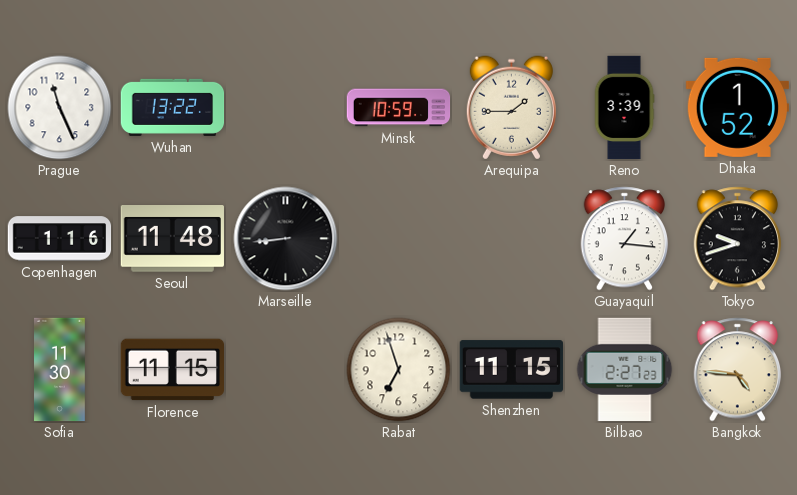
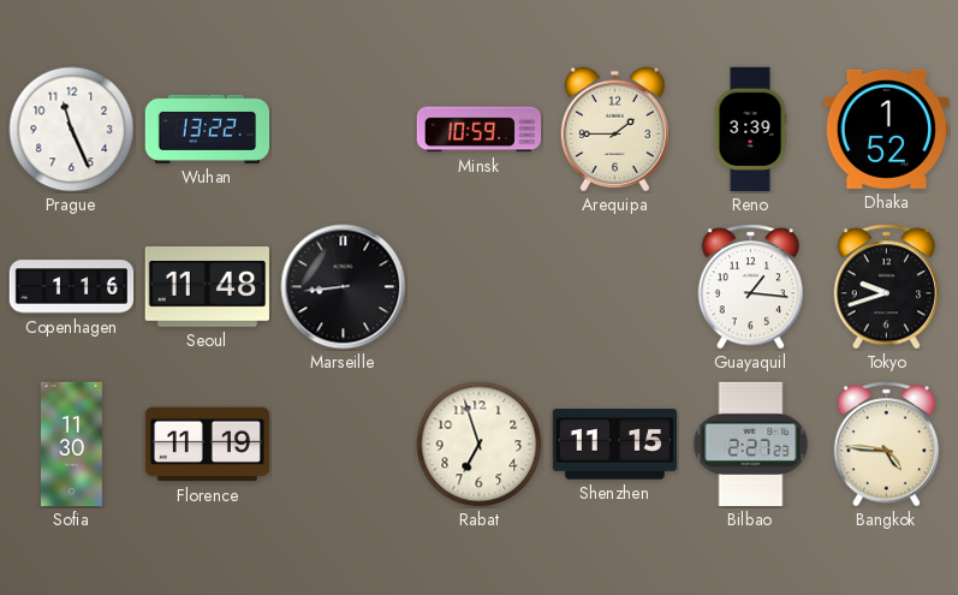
Florence: 11:15 -> 11:19 (207, 445)
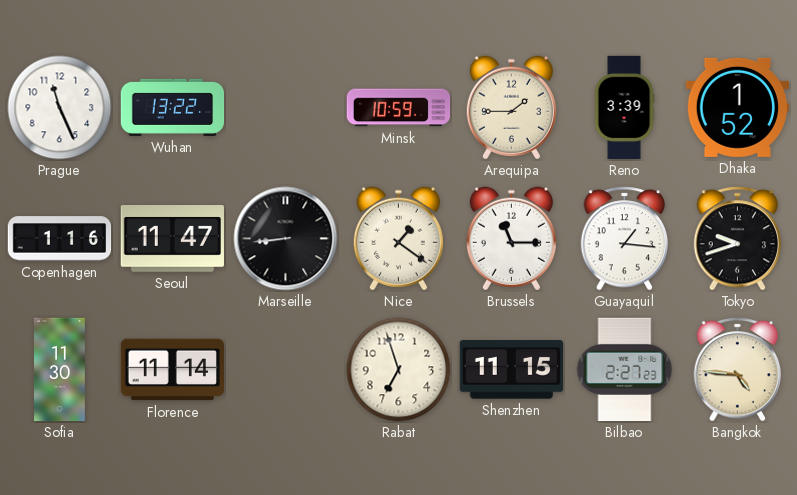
Seoul: 11:48 -> 11:47 (172, 239)
Nice: none -> 1:21 (398, 239)
Brussels: none -> 11:15 (511, 239)
Florence: 11:19 -> 11:14 (172, 370)
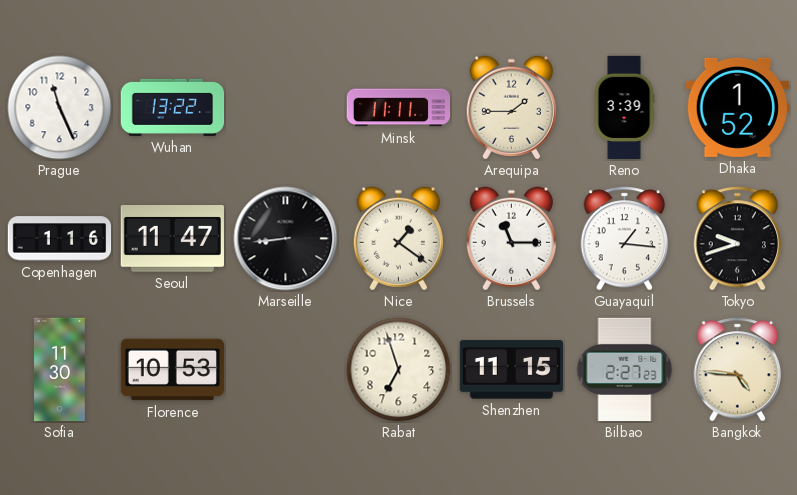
Minsk: 10:59 -> 11:11 (399, 108)
Florence: 11:14 -> 10:53 (172, 370)
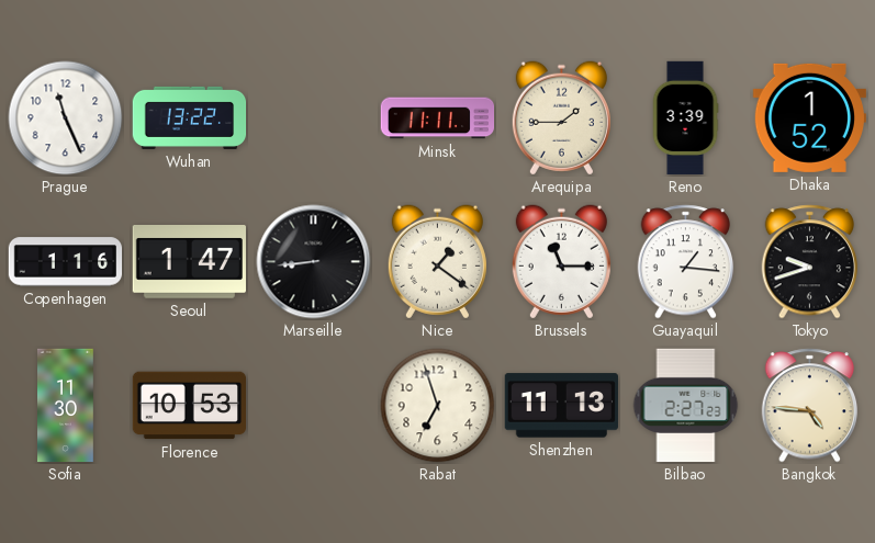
Seoul: 11:47 -> 1:47 (189, 262)
Shenzhen: 11:15 -> 11:13 (561, 406)
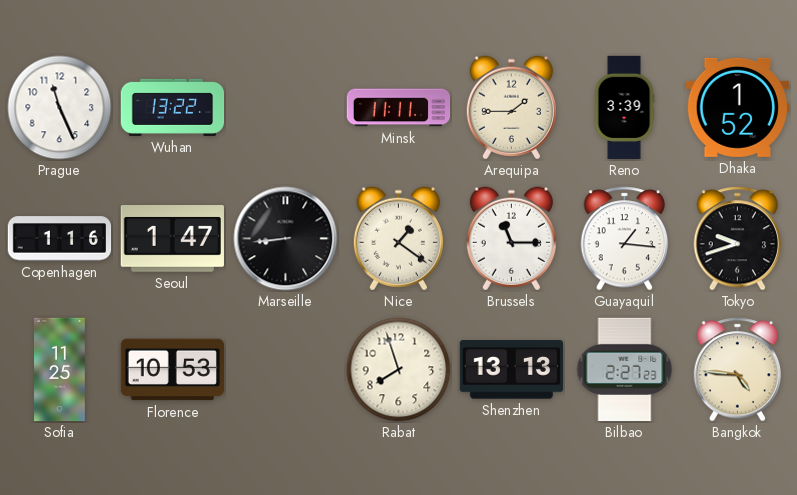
Sofia: 11:30 -> 11:25 (60, 370)
Rabat: 6:57 -> 7:57 (399, 370)
Shenzhen: 11:13 -> 13:13 (511, 370)
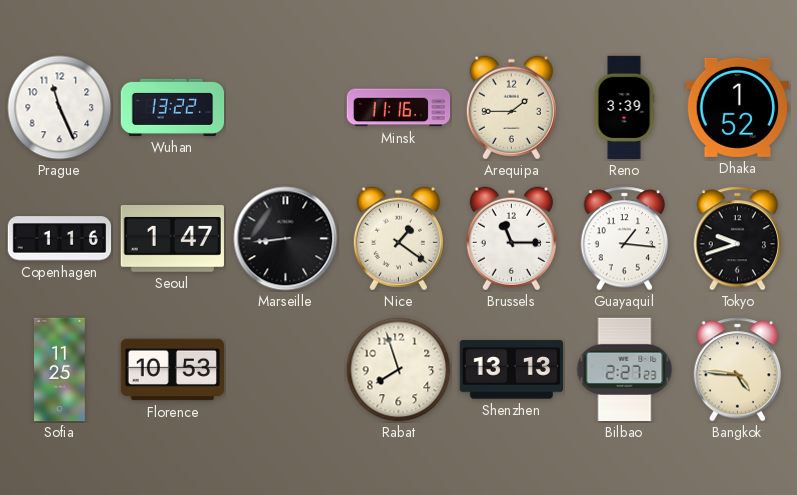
Minsk: 11:11 -> 11:16 (399, 108)
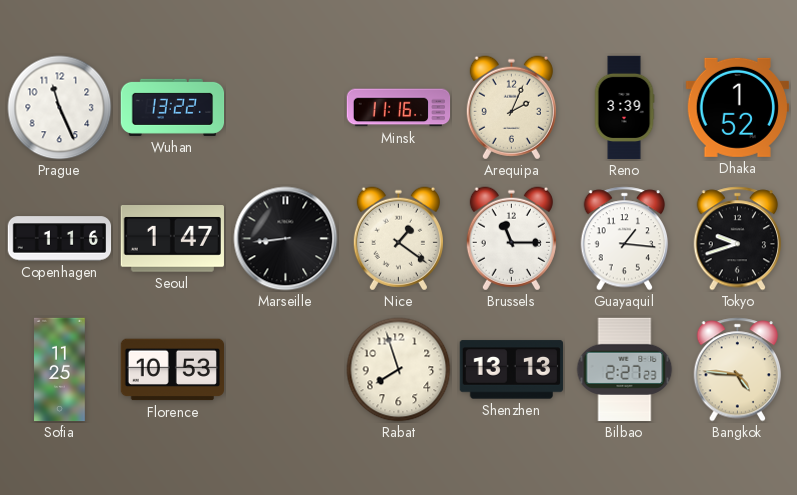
Arequipa: 1:45 -> 2:04 (511, 108)
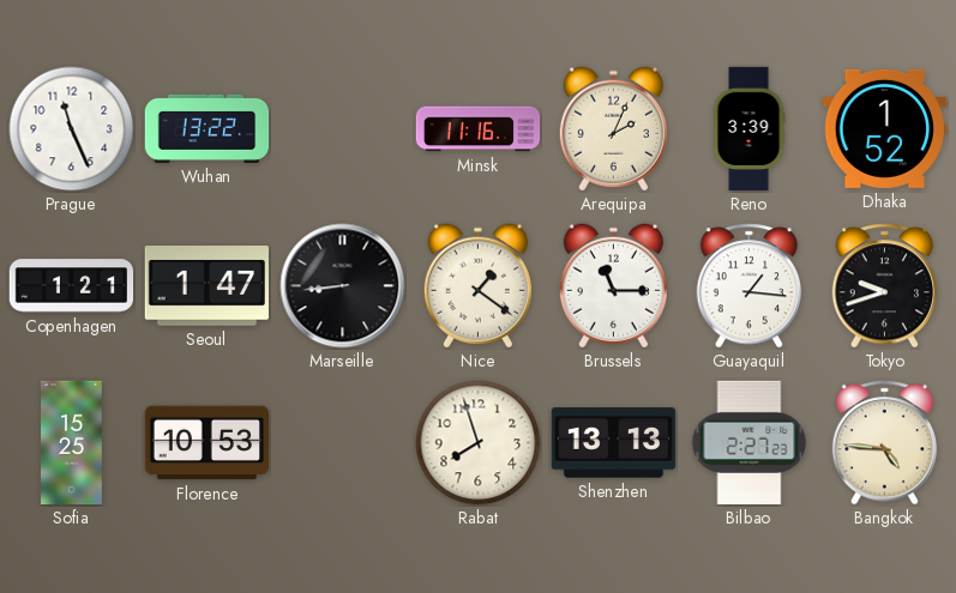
Copenhagen: 1:16 -> 1:21 (72, 286)
Sofia: 11:25 -> 15:25 (72, 443)
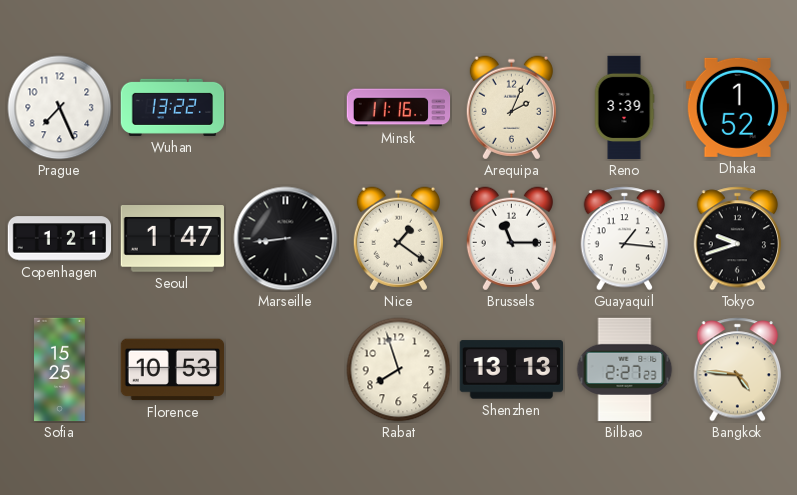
Prague: 11:26 -> 7:26 (60, 108)
